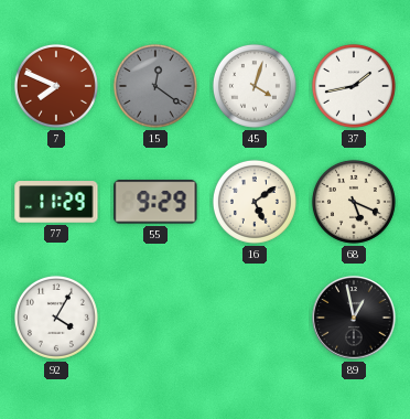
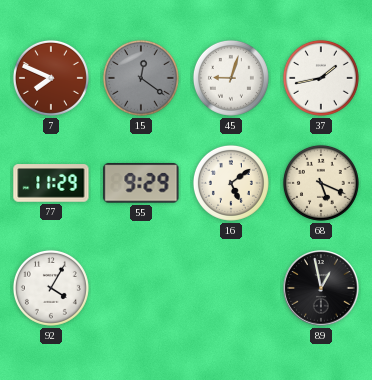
45: 4:03 -> 9:03 (231, 78)
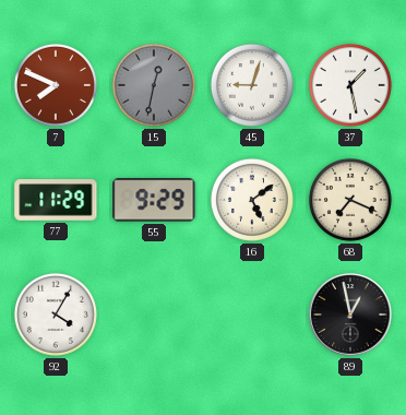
15: 12:21 -> 12:32 (154, 85)
37: 1:43 -> 1:28 (350, 85)
68: 5:19 -> 7:19 (350, 200)
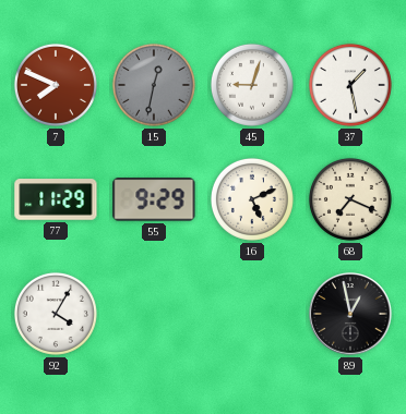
16: 5:09 -> 5:11 (252, 199)
